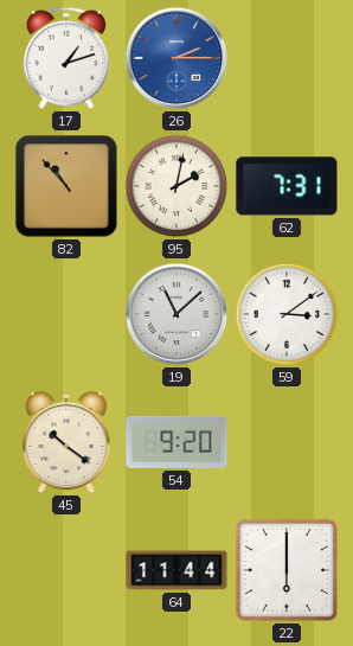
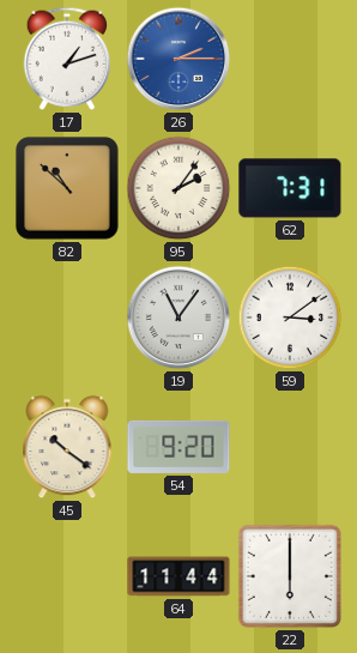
82: 10:53 -> 10:52 (67, 188)
95: 2:02 -> 2:06 (179, 188)
19: 11:08 -> 11:06 (179, 318)
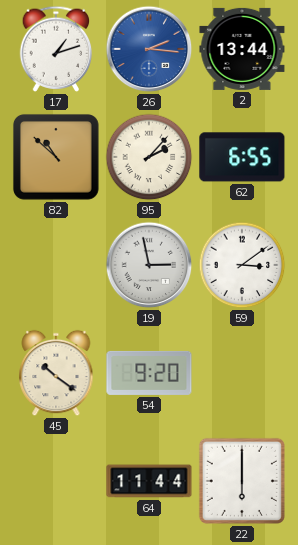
26: 2:15 -> 2:16 (149, 49)
2: none -> 13:44 (242, 49)
95: 2:06 -> 2:07 (149, 157)
62: 7:31 -> 6:55 (242, 157)
19: 11:06 -> 2:58 (149, 265)
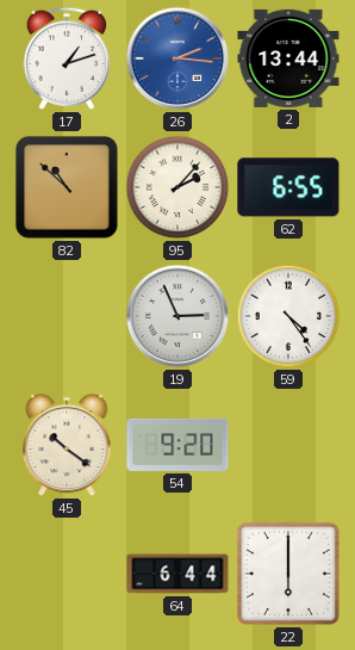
19: 2:58 -> 2:56 (177, 316)
59: 3:09 -> 4:24 (288, 316)
64: 11:44 -> 6:44 (177, 574)
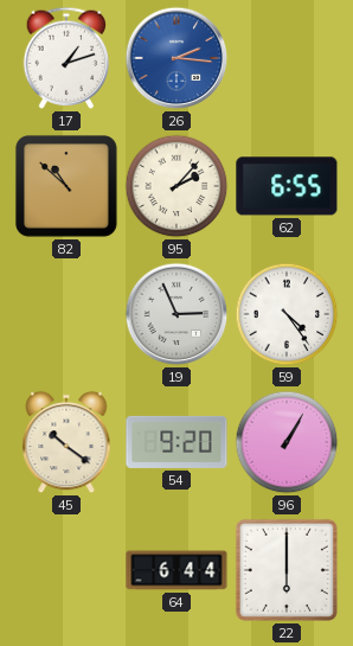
2: 13:44 -> none (288, 58)
96: none -> 1:05 (287, 442)
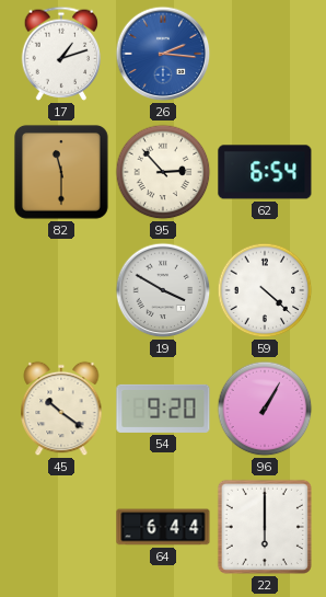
82: 10:52 -> 11:30 (61, 172)
95: 2:07 -> 2:53 (163, 172)
62: 6:55 -> 6:54 (265, 172)
19: 2:56 -> 3:50 (163, 290)
59: 4:24 -> 4:22 (265, 290)
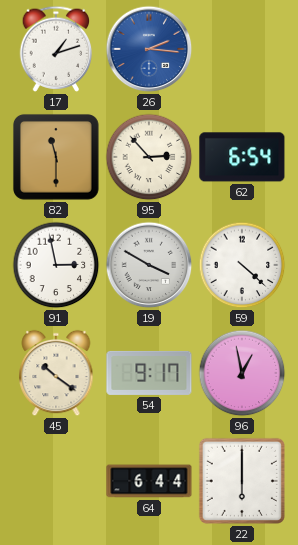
91: none -> 2:58 (56, 265)
54: 9:20 -> 9:17 (149, 373)
96: 1:05 -> 12:58 (242, 373)
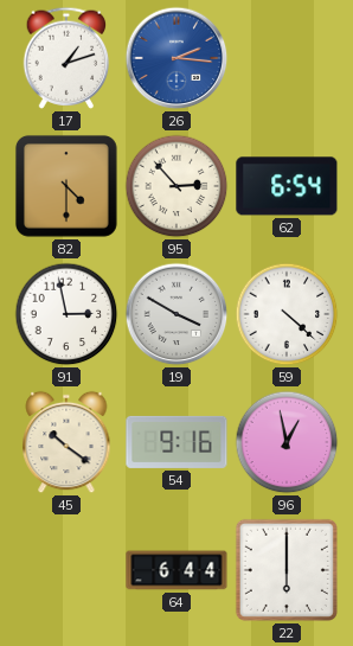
82: 11:30 -> 4:30 (66, 186)
54: 9:17 -> 9:16 (176, 442)
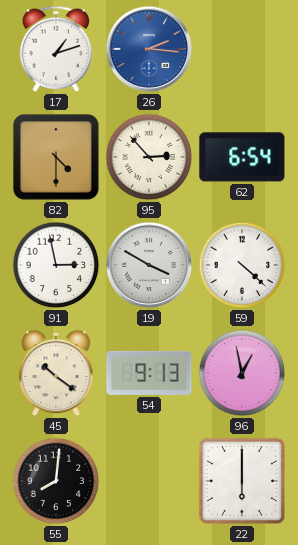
54: 9:16 -> 9:13 (149, 373)
55: none -> 8:01 (56, 481)
64: 6:44 -> none (176, 570)
